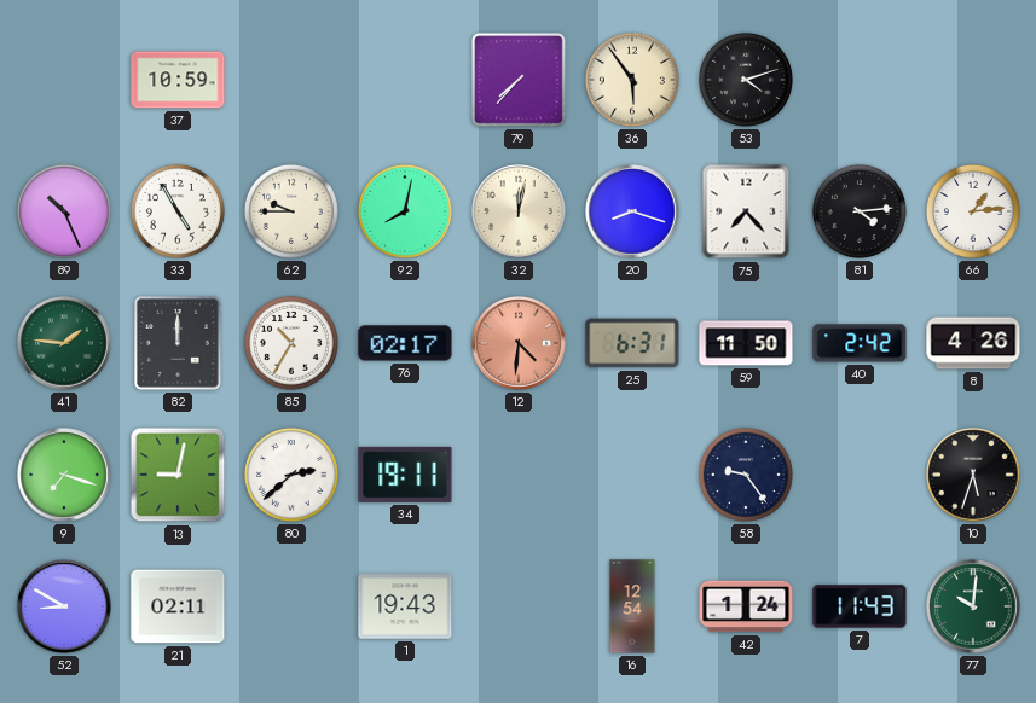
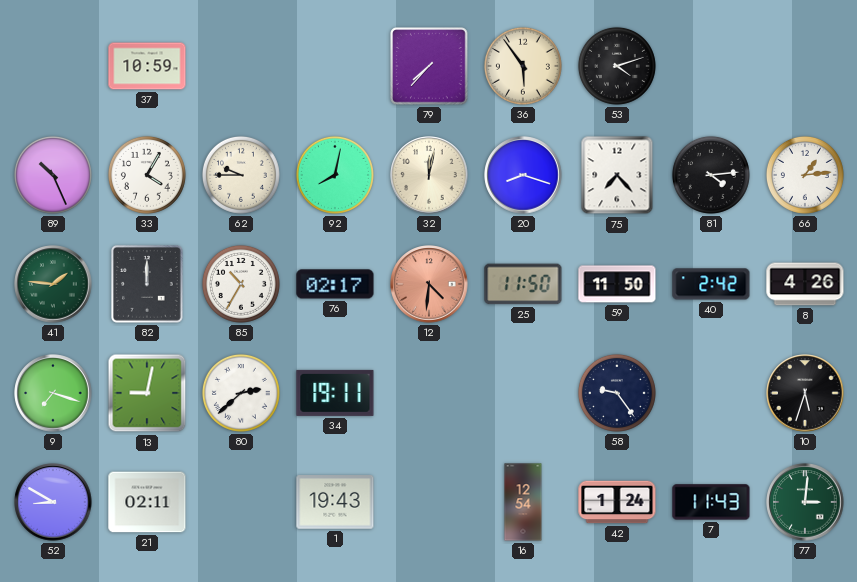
33: 4:55 -> 4:05 (147, 175)
25: 6:31 -> 11:50 (523, 284)
77: 10:01 -> 3:01 (805, 502)
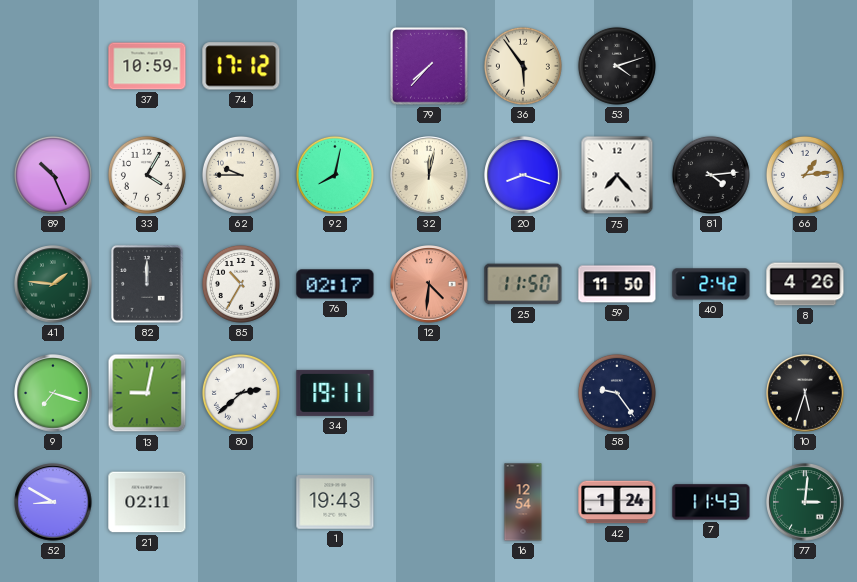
74: none -> 17:12 (241, 66)
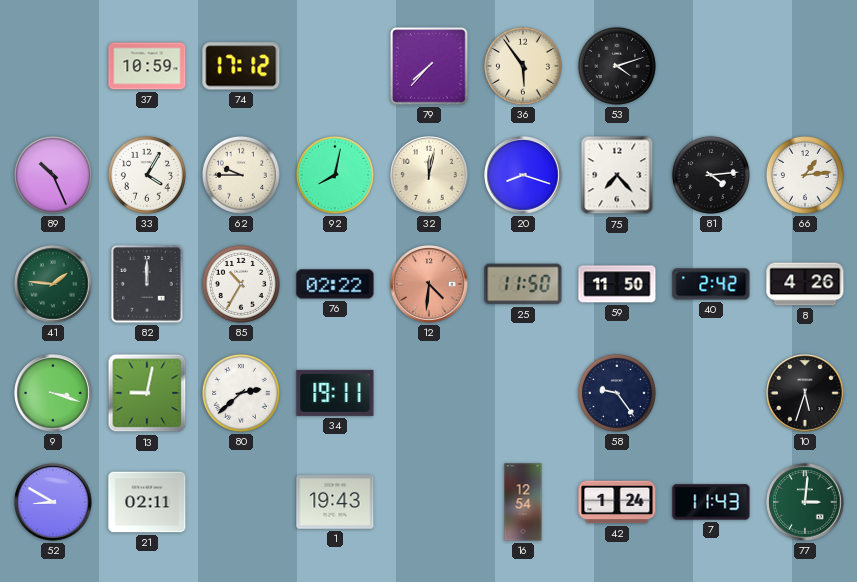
76: 02:17 -> 02:22 (335, 284)
9: 7:18 -> 3:18 (53, 393)
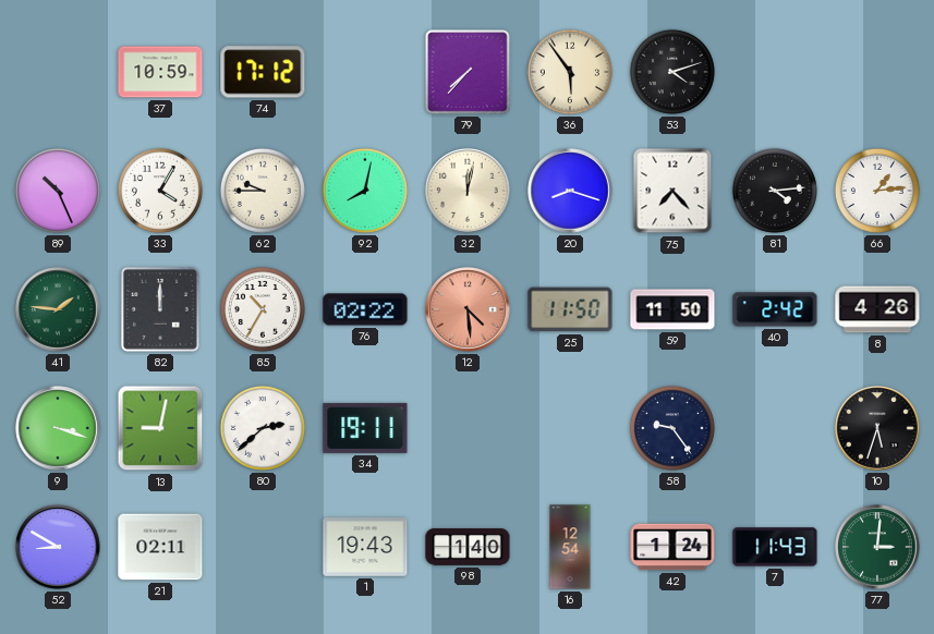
12: 4:31 -> 4:29 (468, 309)
98: none -> 1:40 (468, 547)
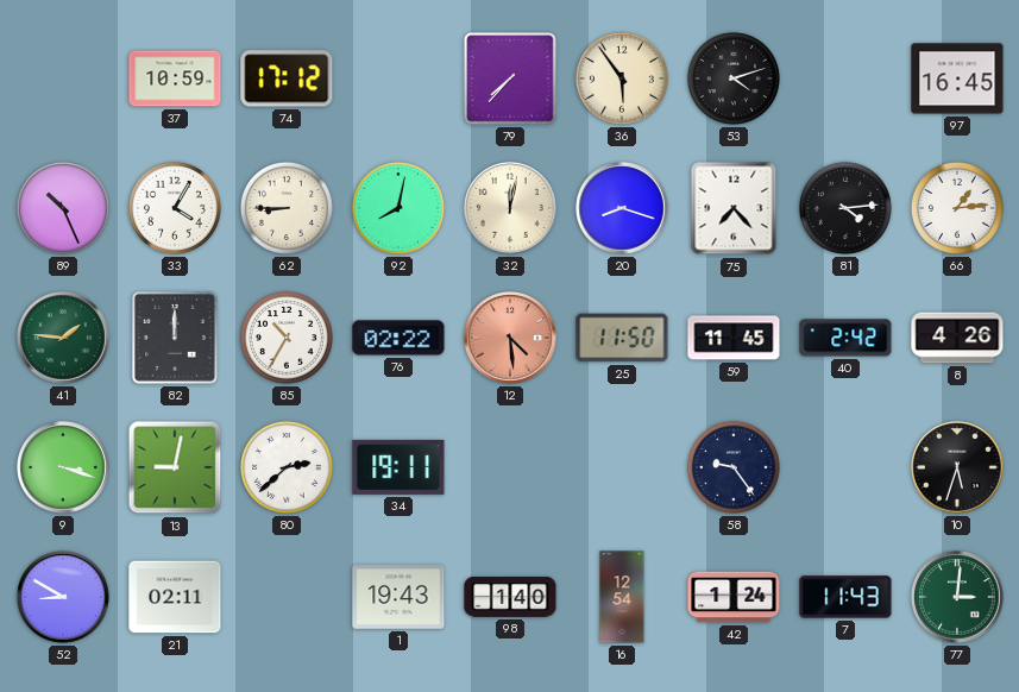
97: none -> 16:45 (957, 78)
62: 9:45 -> 8:45 (287, 208)
59: 11:50 -> 11:45 (734, 338)
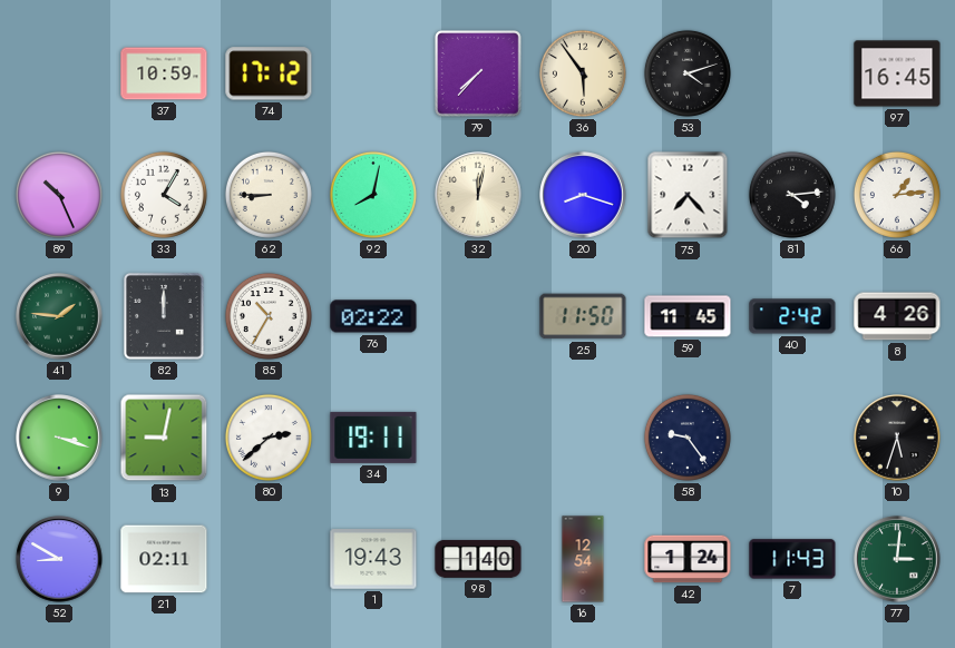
12: 4:29 -> none (510, 338)
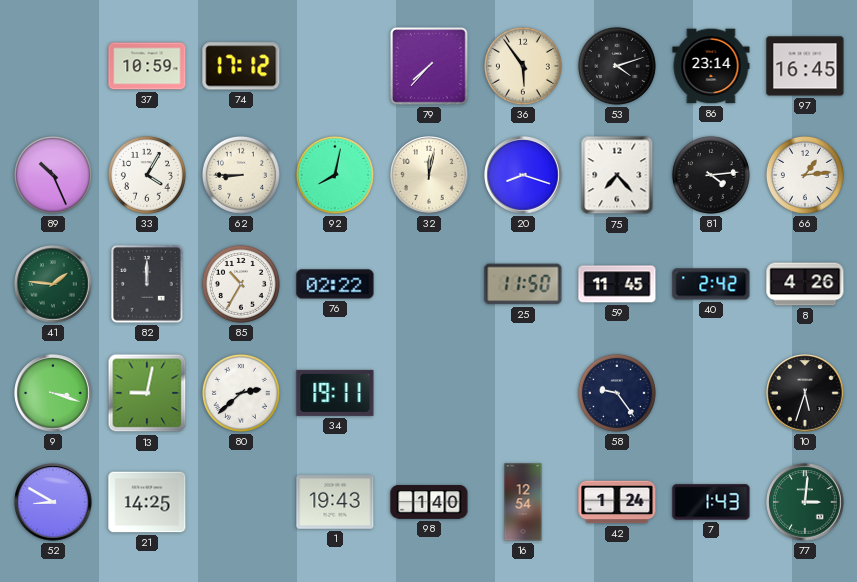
86: none -> 23:14 (711, 66)
21: 02:11 -> 14:25 (147, 502)
7: 11:43 -> 1:43 (711, 502)
